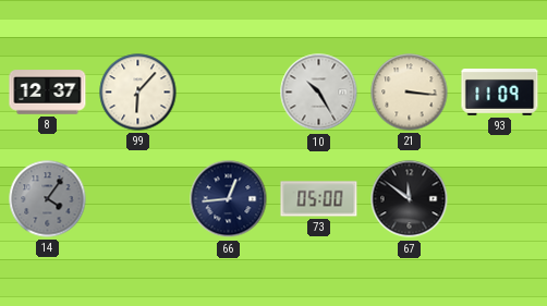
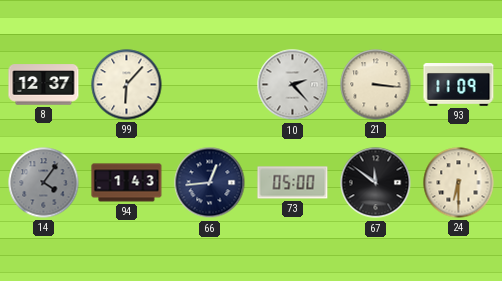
10: 10:25 -> 2:23 (293, 85)
94: none -> 1:43 (127, 183)
24: none -> 6:30 (459, 183)
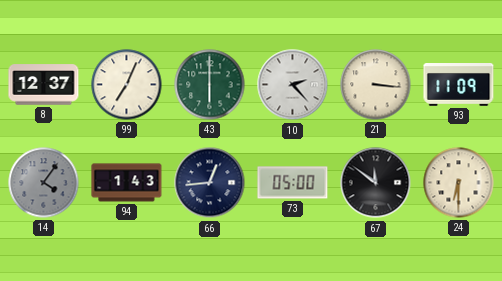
99: 6:07 -> 7:04 (127, 85)
43: none -> 6:00 (210, 85)
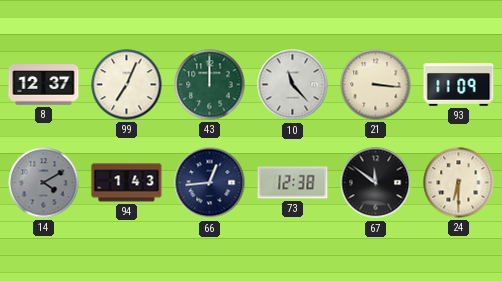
43: 6:00 -> 12:00 (210, 85)
10: 2:23 -> 11:23 (293, 85)
14: 4:06 -> 4:10 (44, 183)
73: 05:00 -> 12:38 (293, 183)
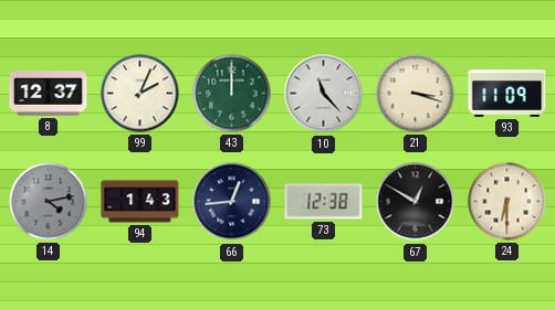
99: 7:04 -> 2:04 (140, 94)
21: 3:16 -> 3:18 (416, 94)
14: 4:10 -> 4:13 (49, 202)
67: 11:51 -> 12:50 (416, 202)
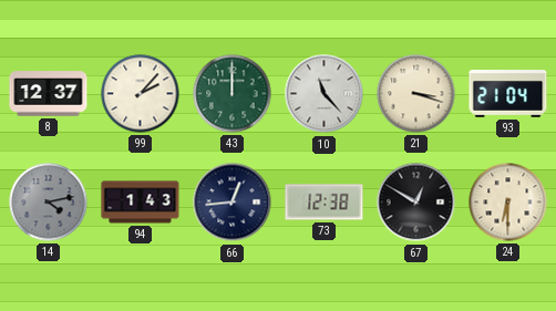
99: 2:04 -> 2:07 (141, 94)
93: 11:09 -> 21:04 (508, 94)
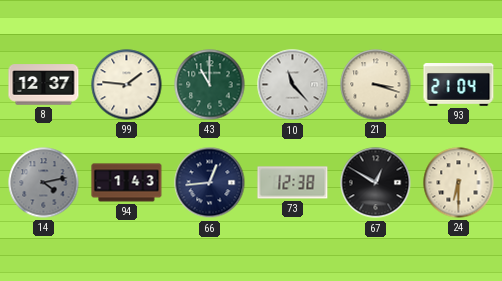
99: 2:07 -> 1:46 (127, 85)
43: 12:00 -> 11:00 (210, 85)
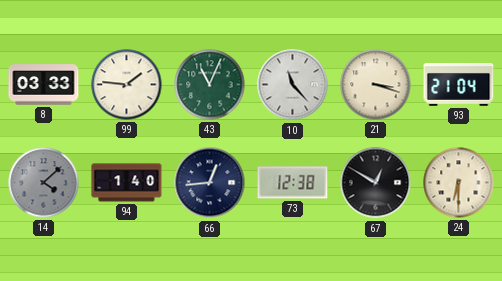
8: 12:37 -> 03:33 (44, 85)
43: 11:00 -> 11:04 (210, 85)
14: 4:13 -> 4:08 (44, 183)
94: 1:43 -> 1:40 (127, 183)
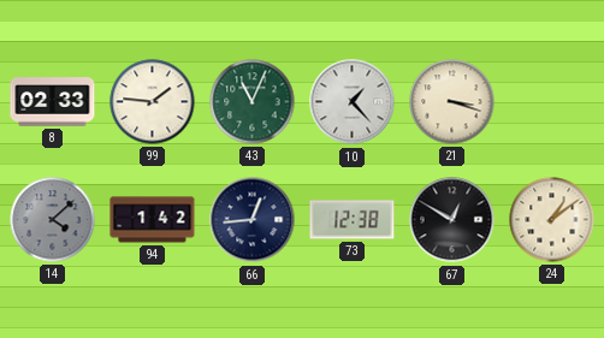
8: 03:33 -> 02:33 (53, 102)
10: 11:23 -> 1:23 (353, 102)
93: 21:04 -> none (459, 85)
94: 1:40 -> 1:42 (153, 220)
24: 6:30 -> 1:09 (552, 220)
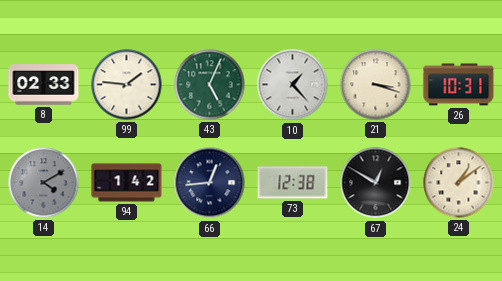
43: 11:04 -> 5:04 (210, 85)
26: none -> 10:31 (459, 85)
14: 4:08 -> 4:10 (44, 183)
